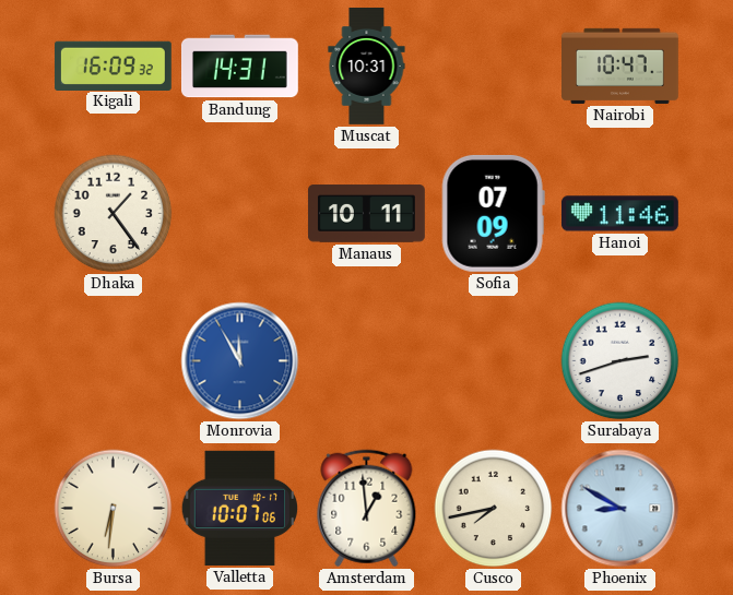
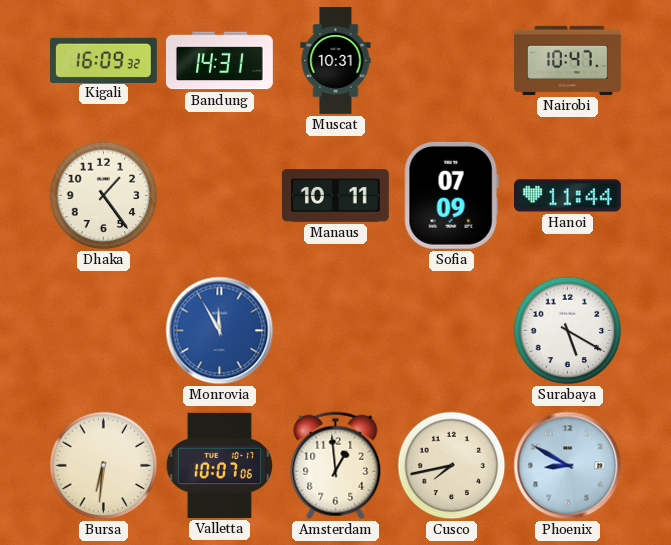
Hanoi: 11:46 -> 11:44 (567, 196)
Surabaya: 2:42 -> 5:20 (568, 331)
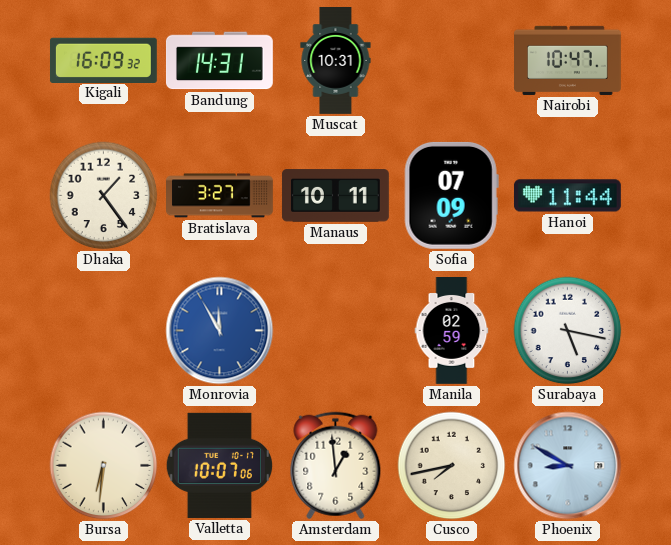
Bratislava: none -> 3:27 (220, 196)
Manila: none -> 02:59 (452, 331)
Surabaya: 5:20 -> 5:17 (568, 331)
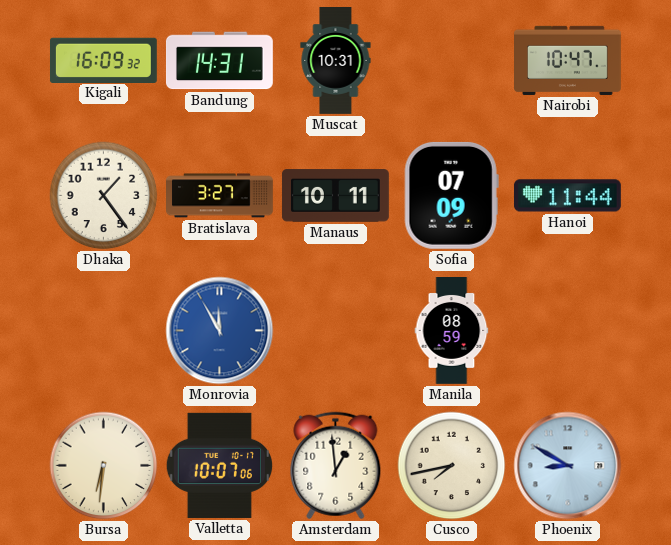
Manila: 02:59 -> 08:59 (452, 331)
Surabaya: 5:17 -> none (568, 331)
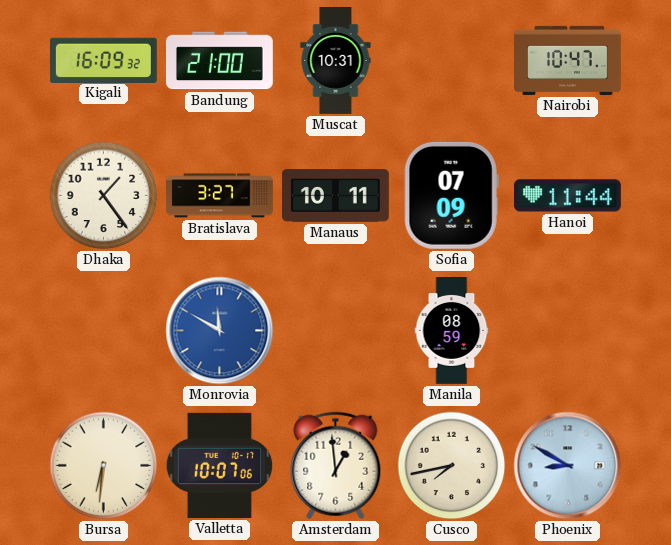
Bandung: 14:31 -> 21:00 (219, 61)
Monrovia: 11:55 -> 11:50 (220, 331)
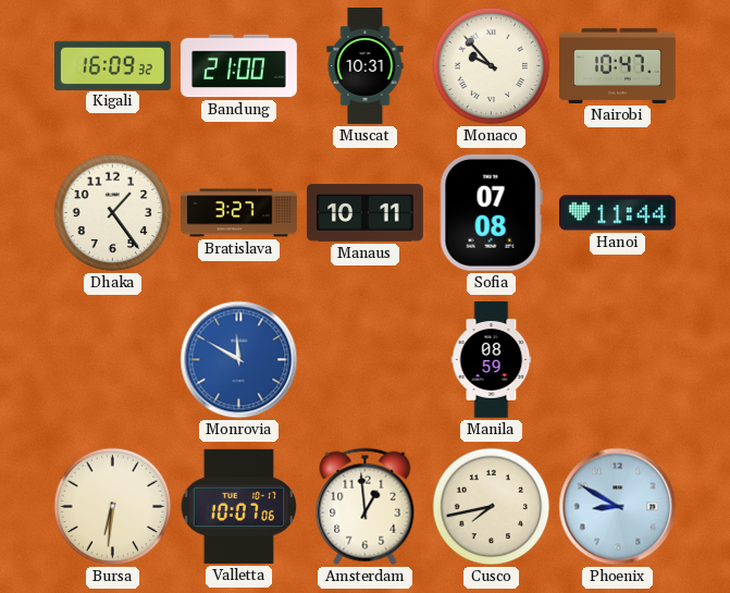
Monaco: none -> 9:53 (492, 66)
Sofia: 07:09 -> 07:08 (491, 212)
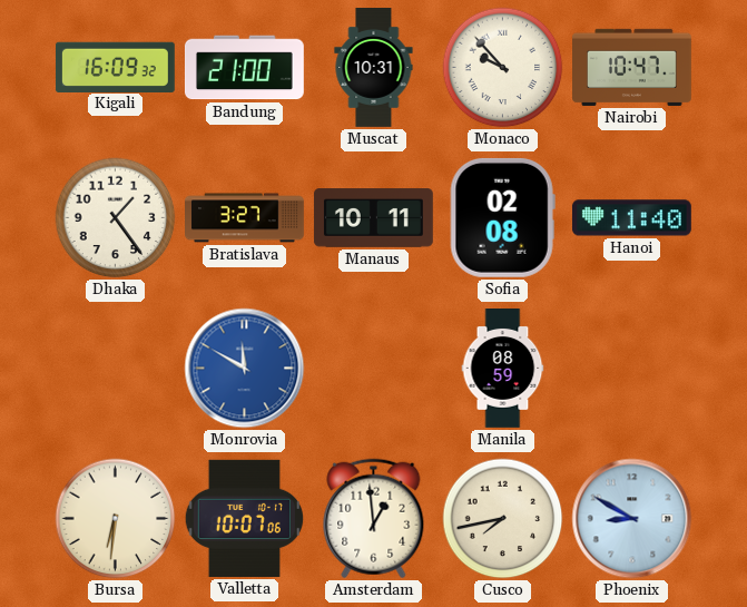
Sofia: 07:08 -> 02:08 (502, 217)
Hanoi: 11:44 -> 11:40 (631, 218)
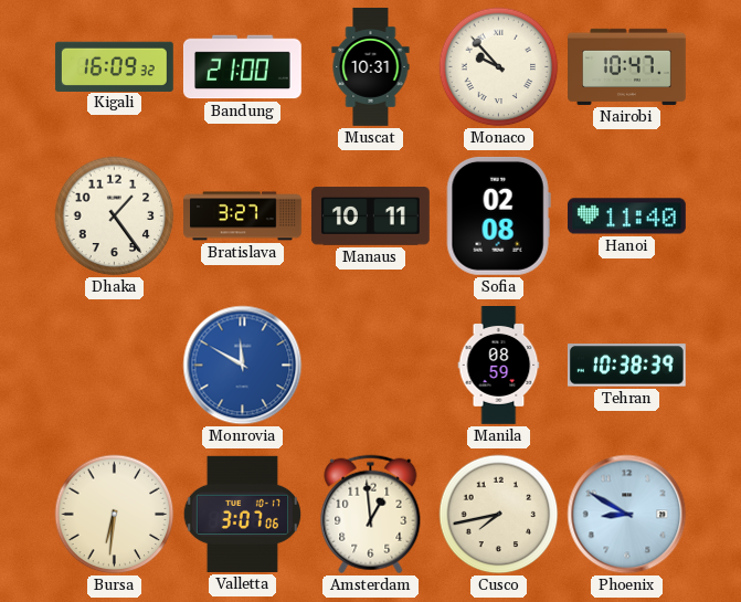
Tehran: none -> 10:38 (626, 366)
Valletta: 10:07 -> 3:07 (242, 514)
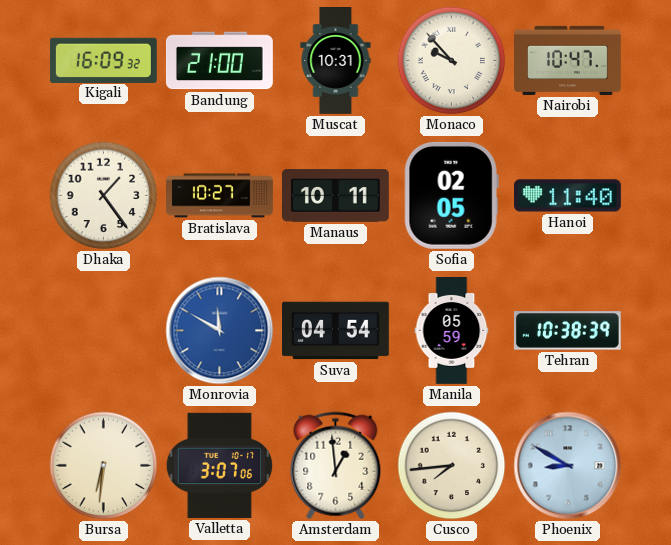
Bratislava: 3:27 -> 10:27 (220, 196)
Sofia: 02:08 -> 02:05 (451, 195)
Suva: none -> 04:54 (336, 331)
Manila: 08:59 -> 05:59 (452, 331)
Cusco: 7:43 -> 7:44 (452, 466)
